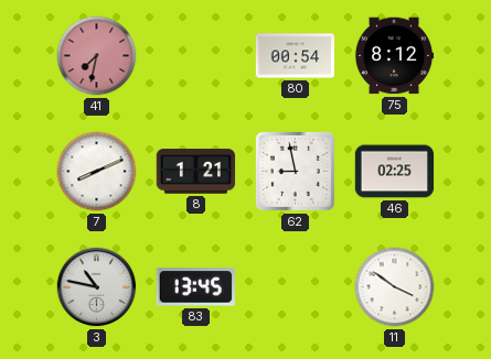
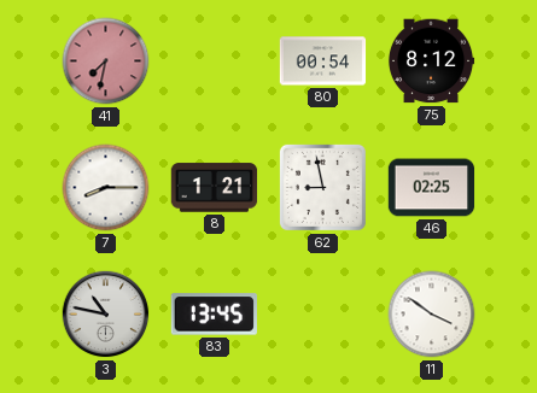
7: 8:11 -> 8:15 (106, 188)
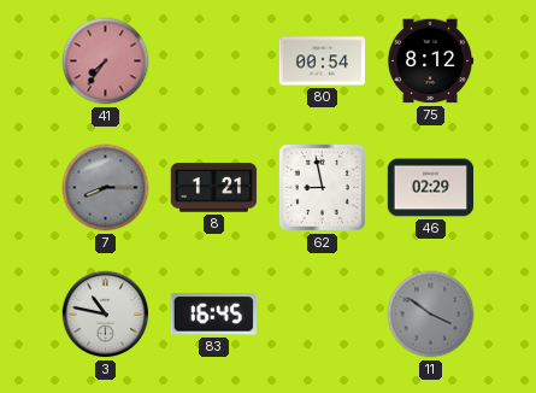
41: 7:32 -> 7:36 (106, 61)
7 dial: white -> grey (106, 188)
46: 02:25 -> 02:29 (431, 188)
83: 13:45 -> 16:45 (213, 315)
11 dial: white -> grey (431, 315)
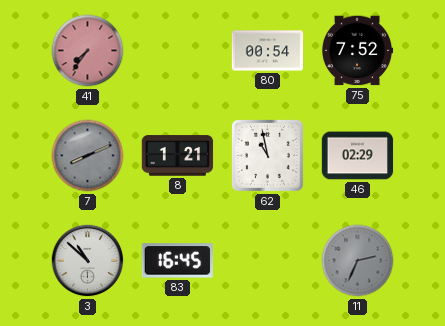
75: 8:12 -> 7:52 (357, 51)
7: 8:15 -> 8:11 (88, 156)
62: 8:58 -> 10:58 (267, 155)
3: 10:47 -> 10:52 (88, 261)
11: 3:51 -> 2:34 (358, 261)
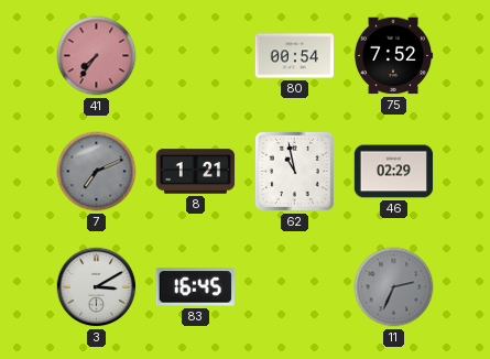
7: 8:11 -> 7:11 (97, 172)
3: 10:52 -> 3:10 (97, 287)
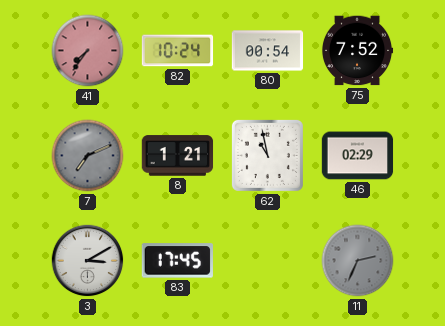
82: none -> 10:24 (178, 51)
83: 16:45 -> 17:45 (177, 261)
